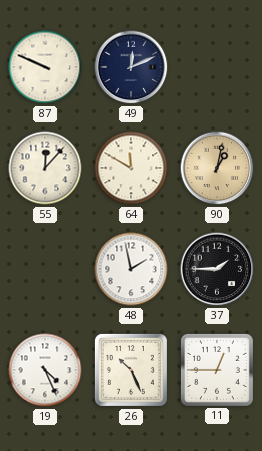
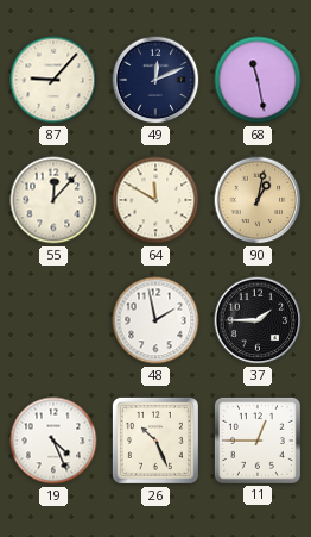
87: 9:49 -> 9:07 (53, 80)
68: none -> 11:28 (258, 80)
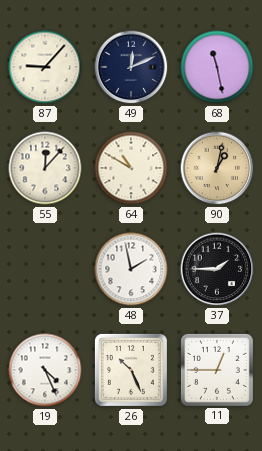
64: 11:50 -> 10:50 (131, 168)
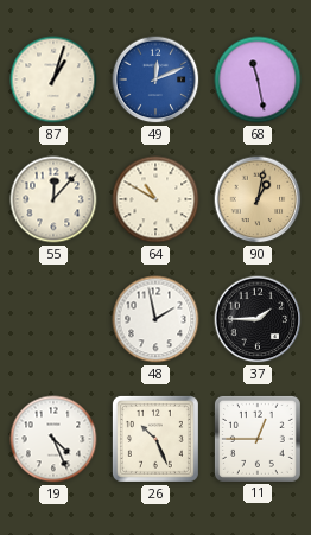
87: 9:07 -> 1:03 (53, 79)
49 dial: navy -> blue (155, 79)
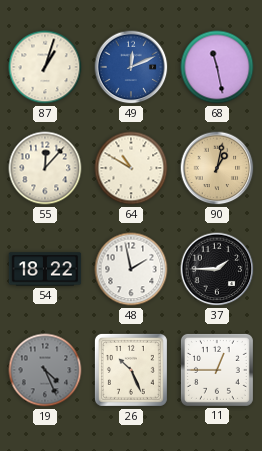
54: none -> 18:22 (45, 269)
19 dial: white -> grey (45, 370)
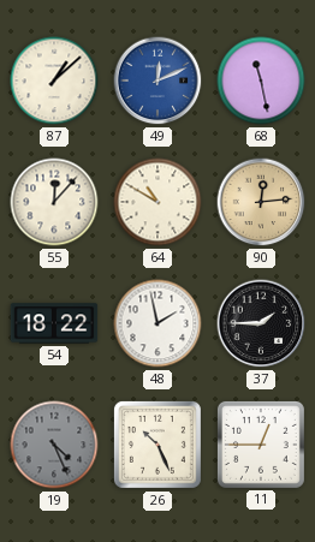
87: 1:03 -> 1:08 (54, 81)
90: 1:02 -> 12:14 (261, 202)
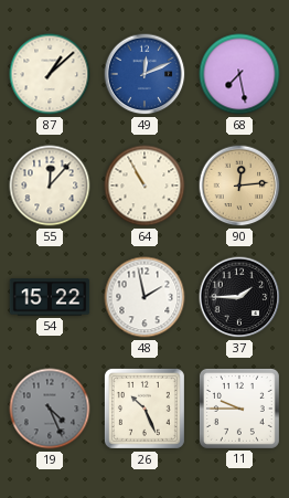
68: 11:28 -> 7:28 (239, 74)
64: 10:50 -> 10:55 (144, 186)
54: 18:22 -> 15:22 (50, 297)
11: 12:45 -> 9:45 (239, 409)
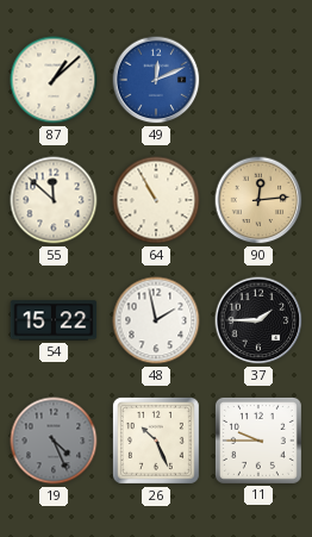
68: 7:28 -> none (239, 74)
55: 12:07 -> 11:52 (54, 200)
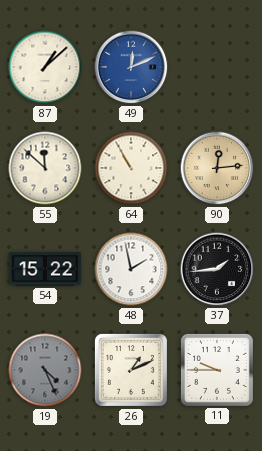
37: 1:45 -> 1:44 (217, 269)
26: 10:26 -> 1:11 (131, 370)
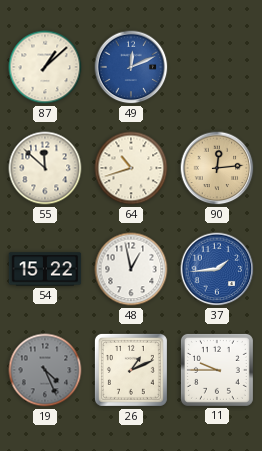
64: 10:55 -> 10:42 (131, 168)
48: 1:58 -> 12:58 (131, 269)
37 dial: black -> blue (217, 269)
